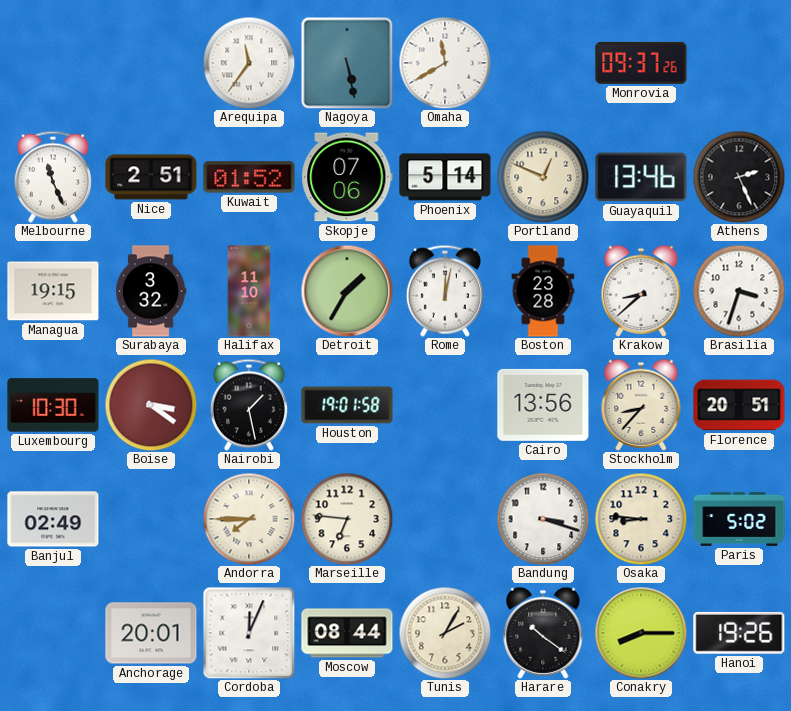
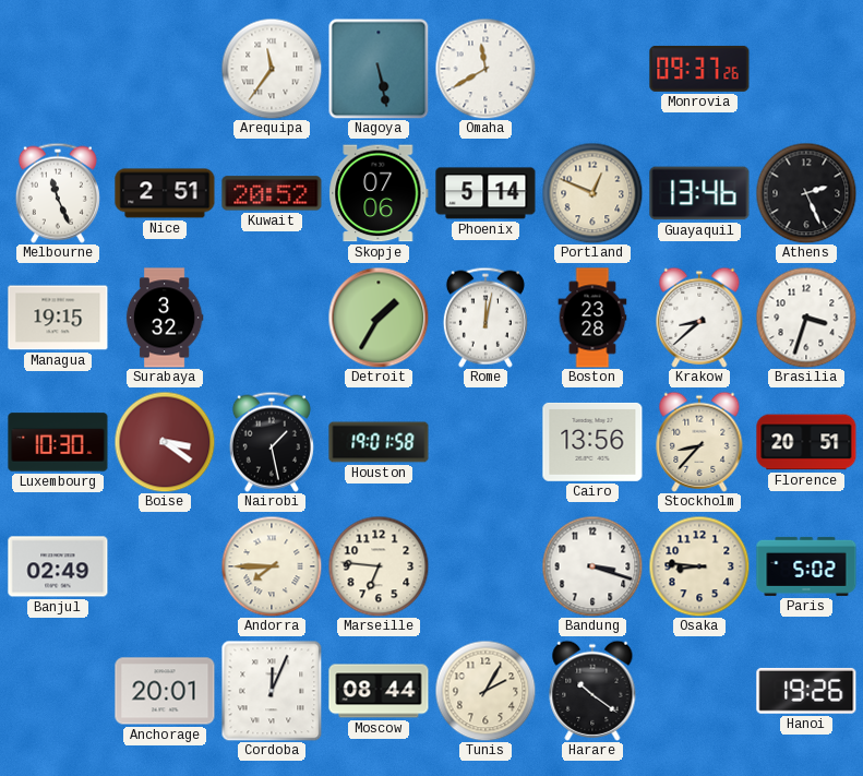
Kuwait: 01:52 -> 20:52 (272, 193)
Halifax: 11:10 -> none (249, 291)
Conakry: 8:15 -> none (641, 633)
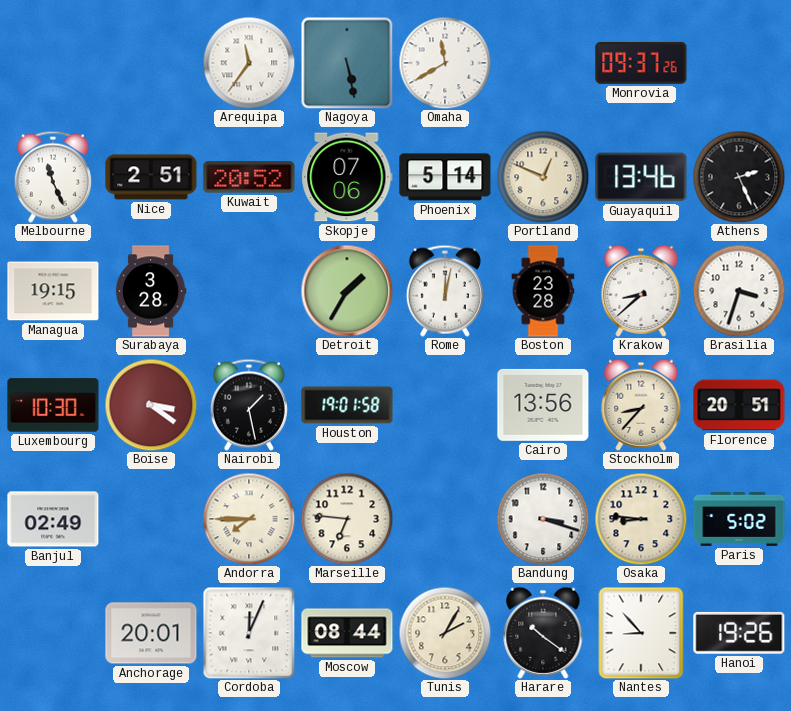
Surabaya: 3:32 -> 3:28 (151, 291)
Nantes: none -> 8:53 (641, 633)
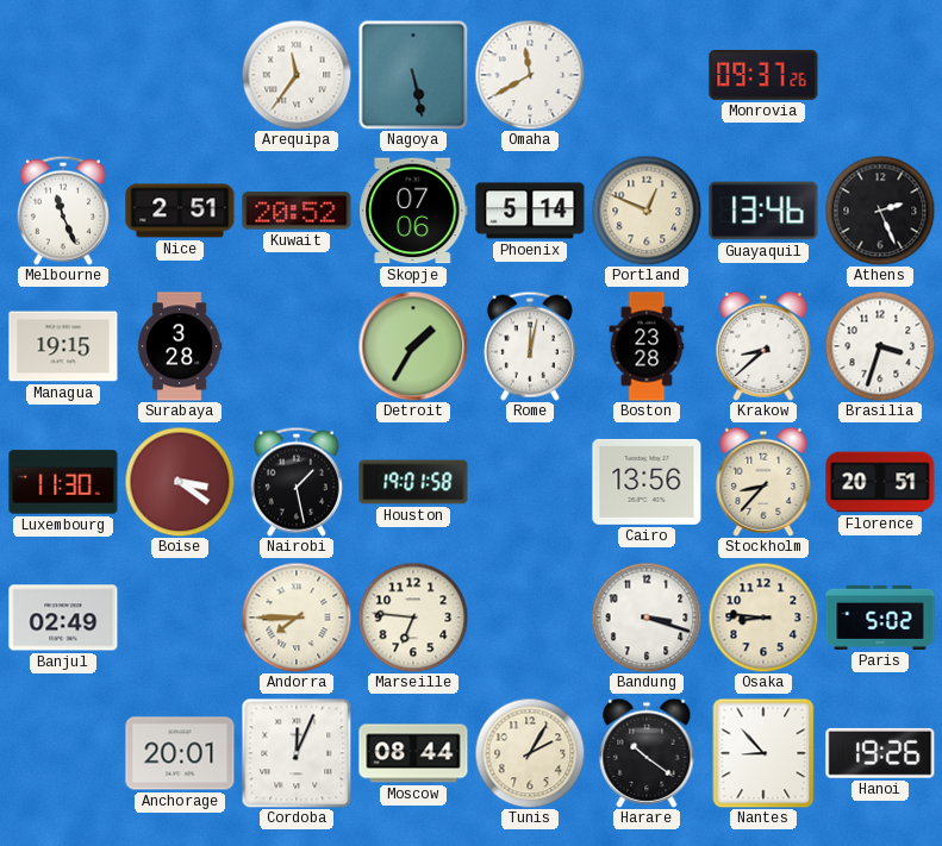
Luxembourg: 10:30 -> 11:30 (63, 482)
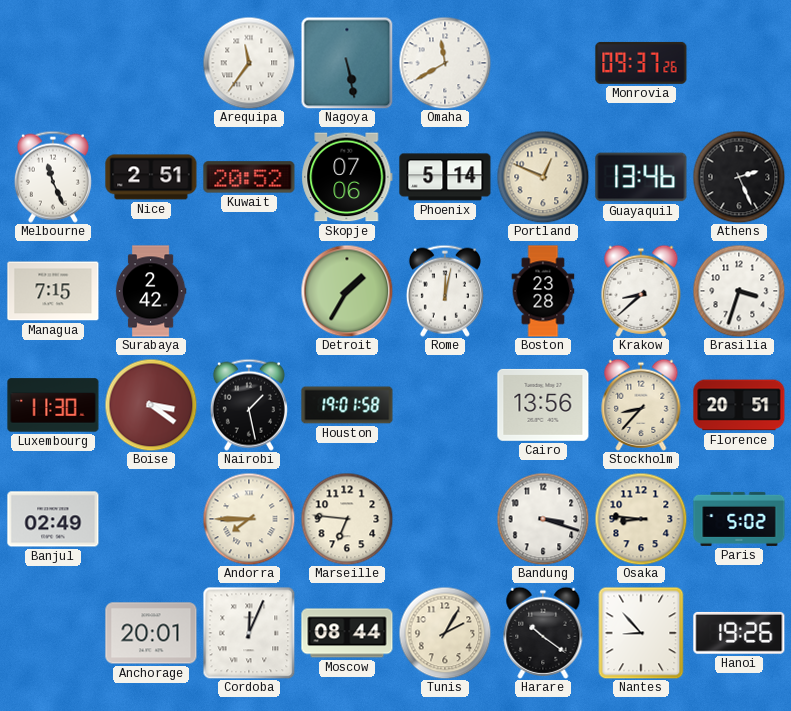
Managua: 19:15 -> 7:15 (53, 291)
Surabaya: 3:28 -> 2:42 (151, 291)
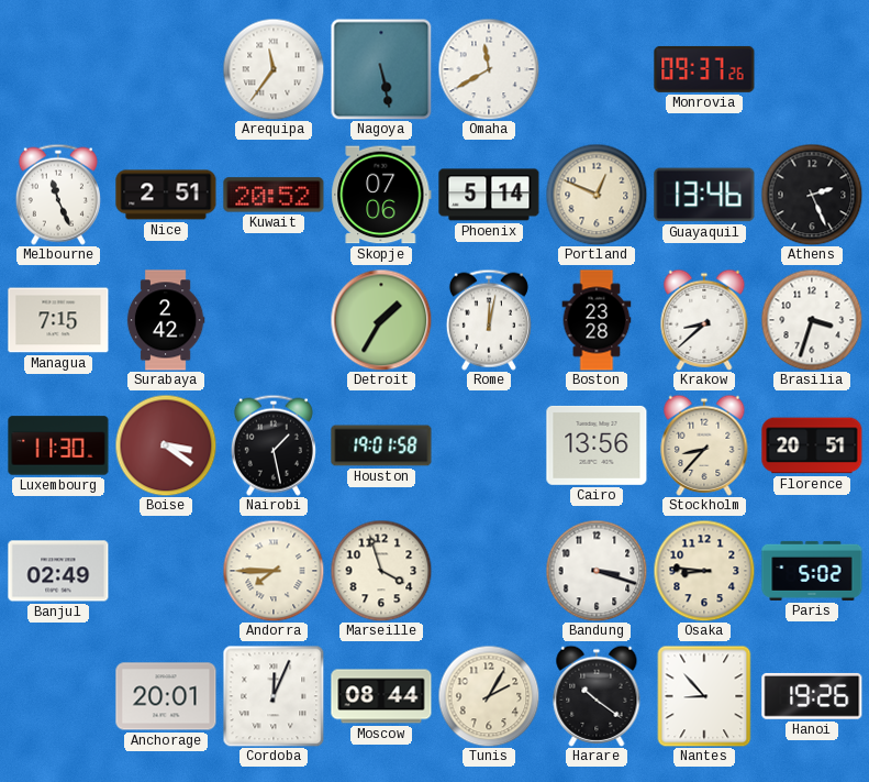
Marseille: 6:46 -> 3:57 (381, 571)
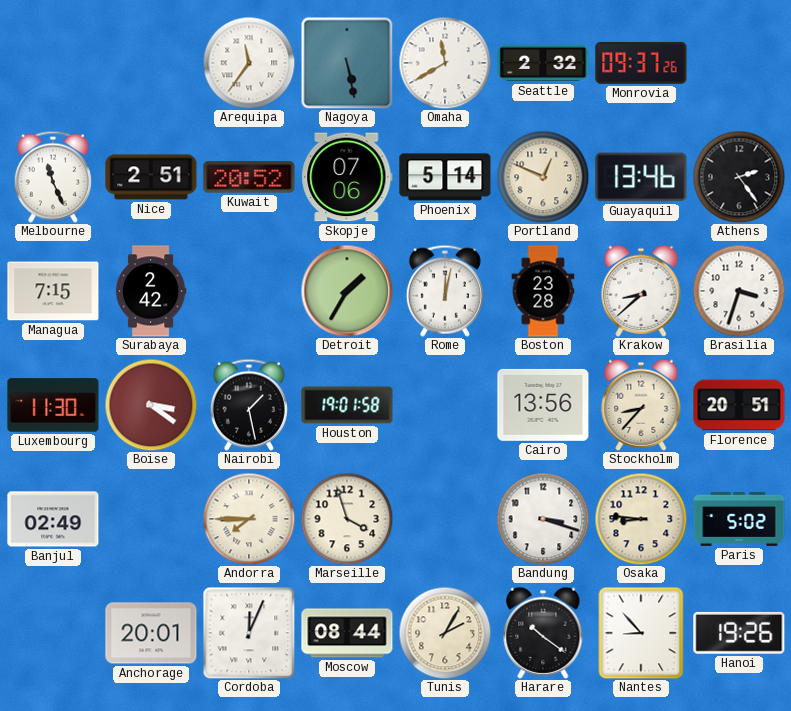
Seattle: none -> 2:32 (543, 63)
Athens: 2:26 -> 2:24 (739, 177)
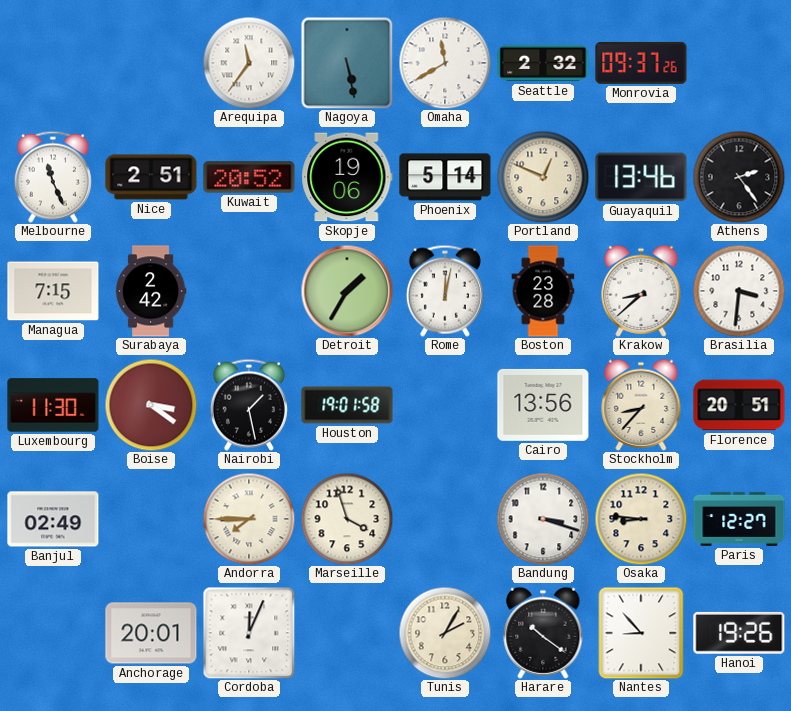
Skopje: 07:06 -> 19:06 (347, 177)
Brasilia: 3:33 -> 3:31 (739, 291)
Paris: 5:02 -> 12:27 (739, 519)
Moscow: 08:44 -> none (347, 633)
